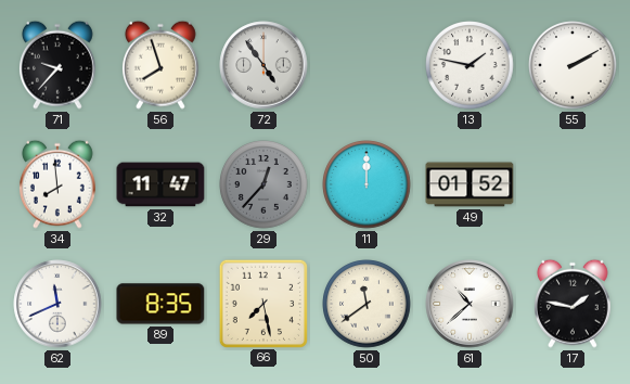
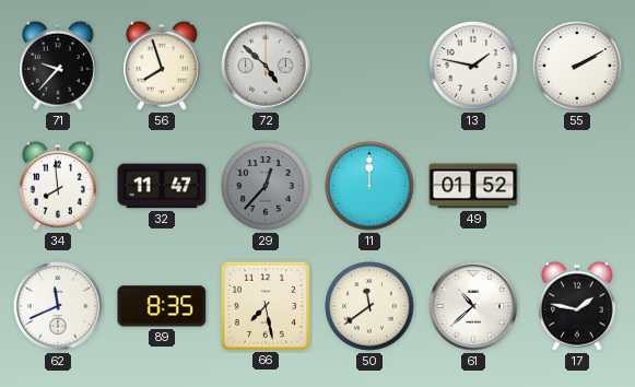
72: 4:54 -> 4:52 (266, 66)
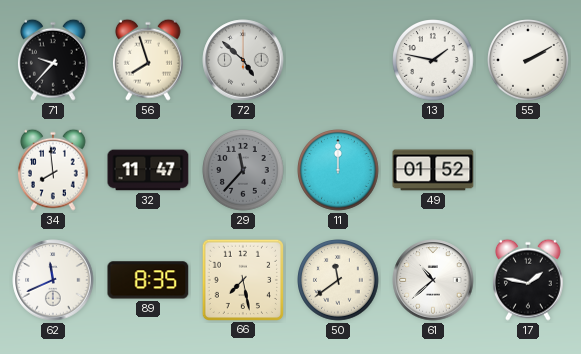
29: 12:37 -> 11:37 (243, 170)
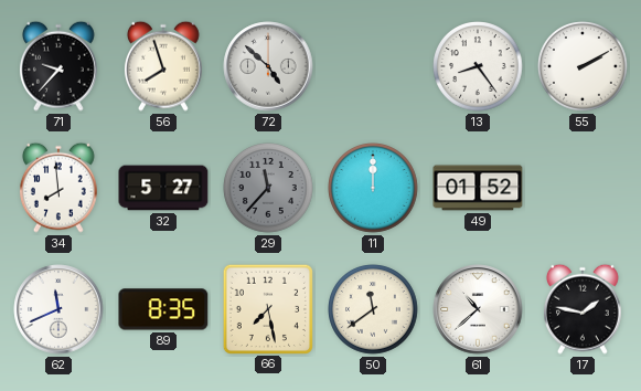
13: 1:47 -> 8:24 (478, 66)
32: 11:47 -> 5:27 (163, 188)
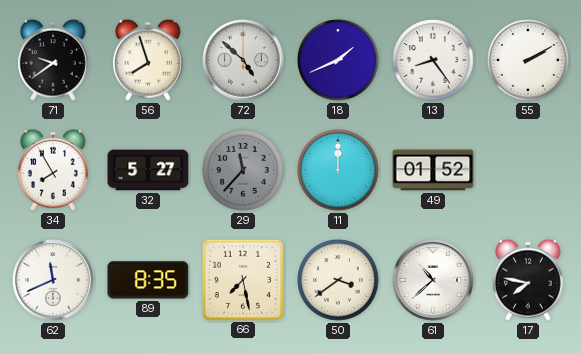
71: 9:37 -> 9:39 (53, 60)
18: none -> 1:41 (338, 60)
34: 7:59 -> 7:55 (53, 170)
50: 11:39 -> 3:39 (338, 280)
17: 1:47 -> 7:47 (528, 280)
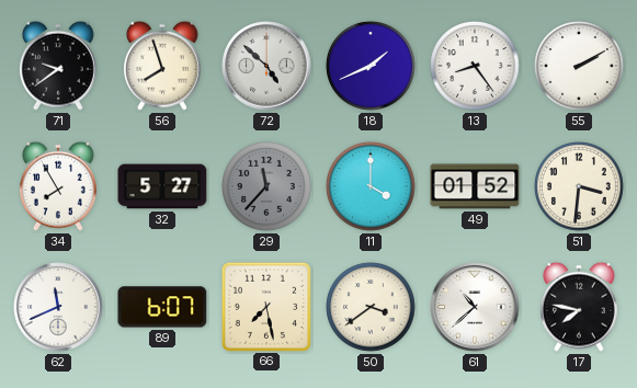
11: 12:00 -> 4:00 (371, 186)
51: none -> 3:31 (579, 186)
89: 8:35 -> 6:07 (162, 307)
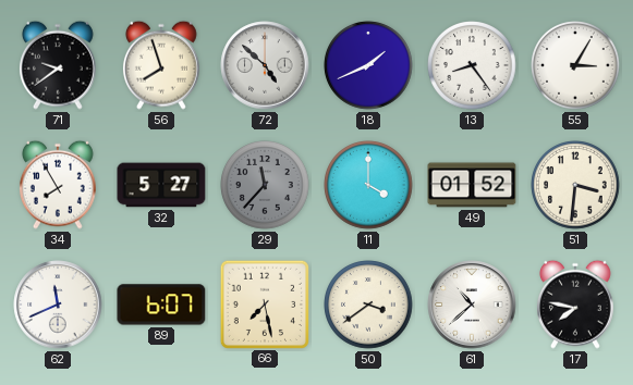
55: 2:10 -> 3:05 (575, 65)
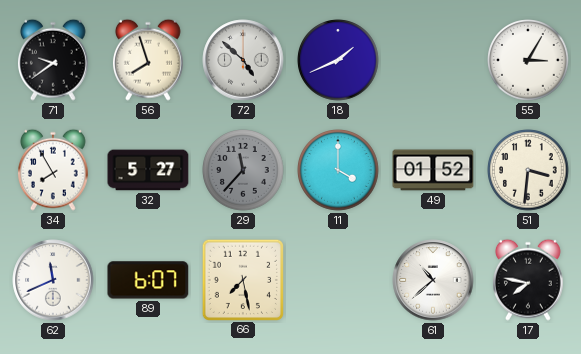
13: 8:24 -> none (472, 65)
50: 3:39 -> none (368, 305)
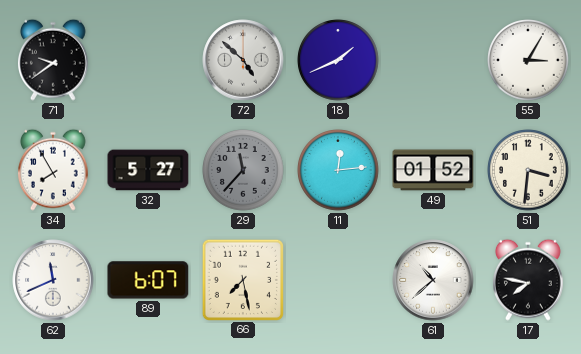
56: 7:57 -> none (148, 60)
11: 4:00 -> 12:14 (338, 170)
